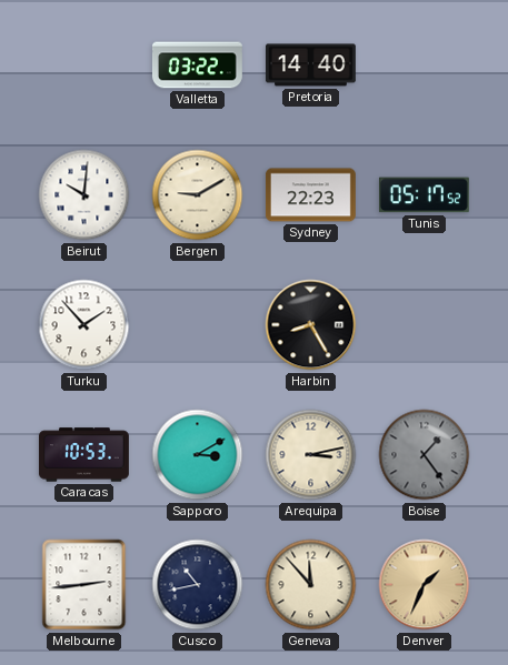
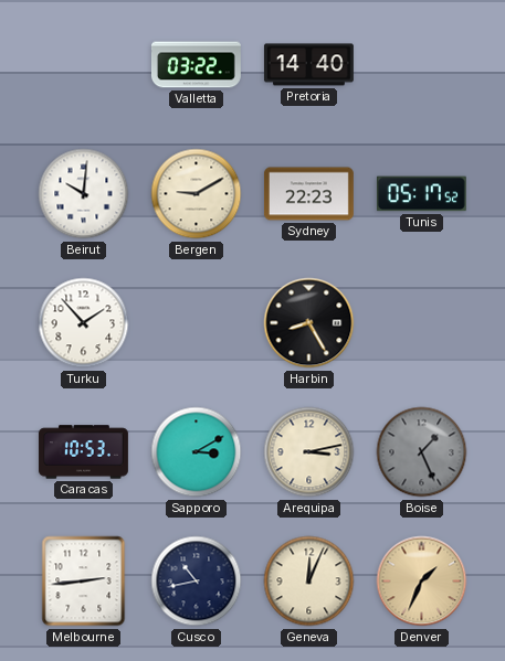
Boise: 1:24 -> 1:26 (422, 452)
Geneva: 11:53 -> 12:04 (309, 582)
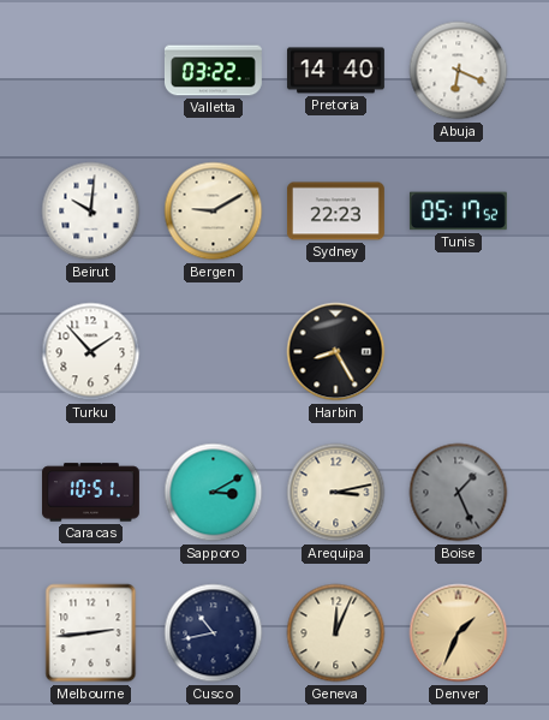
Abuja: none -> 6:19 (459, 71)
Caracas: 10:53 -> 10:51 (90, 493)
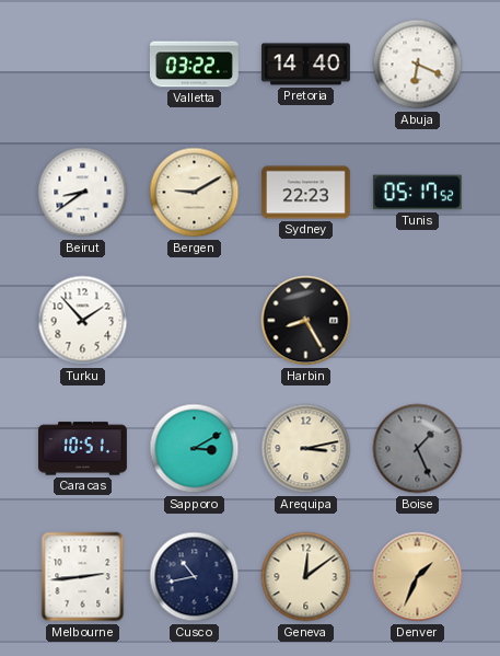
Beirut: 10:01 -> 8:39 (83, 193)
Geneva: 12:04 -> 12:09 (306, 577)
